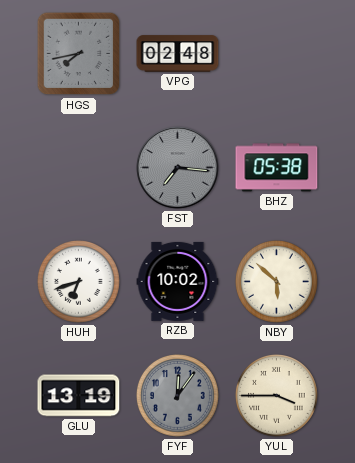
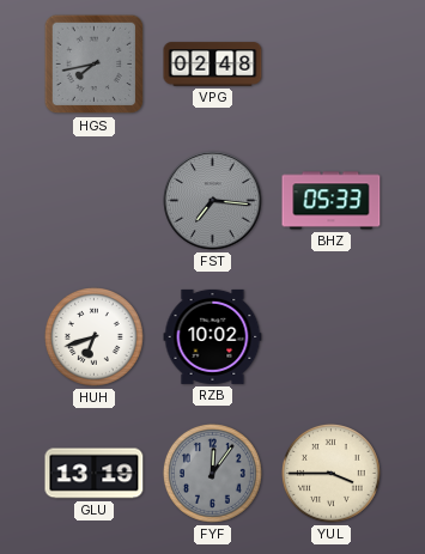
BHZ: 05:38 -> 05:33 (332, 201)
NBY: 5:52 -> none (276, 281)
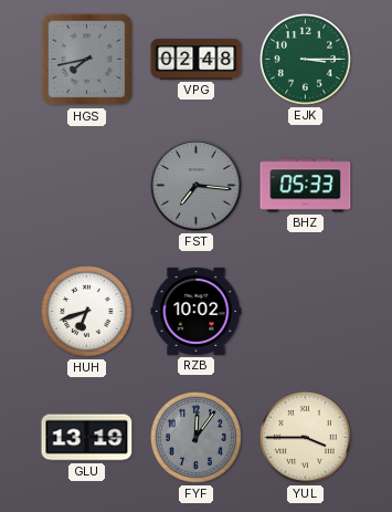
EJK: none -> 3:15 (305, 59)
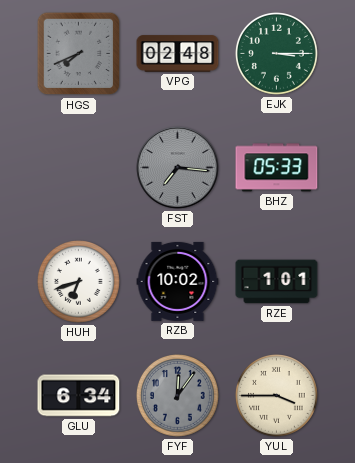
HGS: 7:43 -> 7:41 (79, 54)
RZE: none -> 1:01 (277, 282)
GLU: 13:19 -> 6:34 (79, 396)
